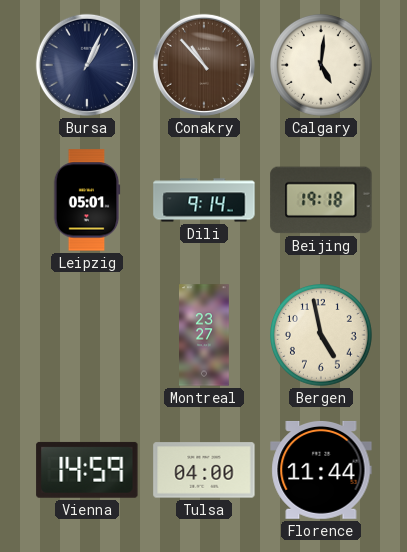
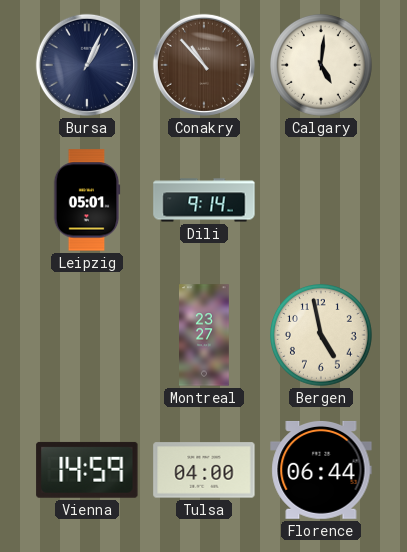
Beijing: 19:18 -> none (321, 200)
Florence: 11:44 -> 06:44 (321, 470)
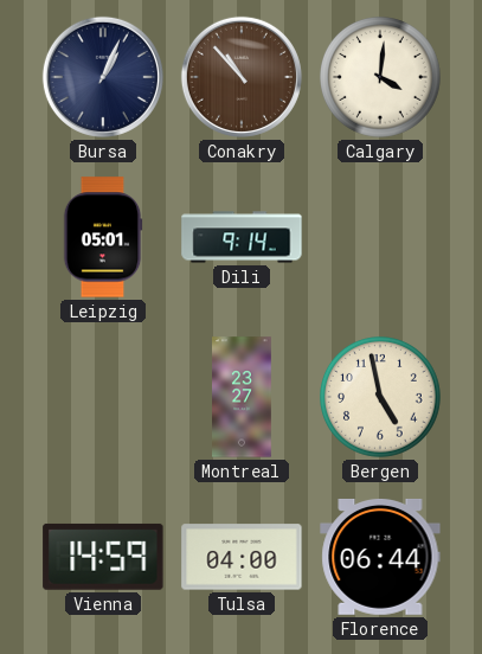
Calgary: 5:01 -> 4:01 (381, 78)
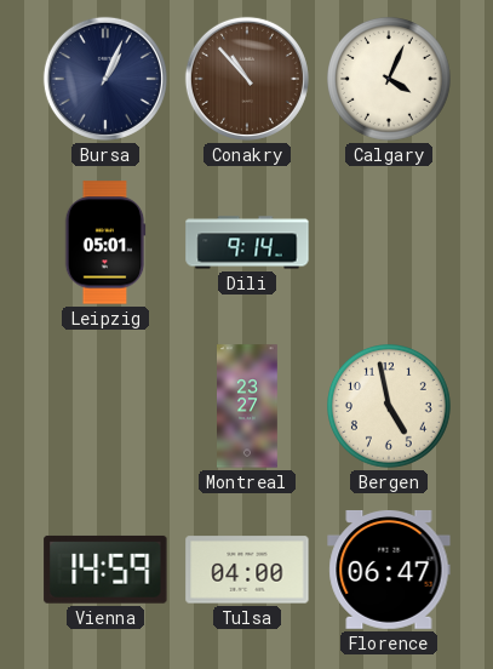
Calgary: 4:01 -> 4:04 (390, 80)
Florence: 06:44 -> 06:47 (389, 570)
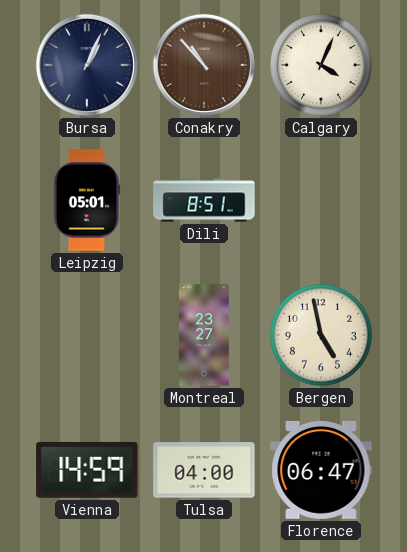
Dili: 9:14 -> 8:51 (204, 200)
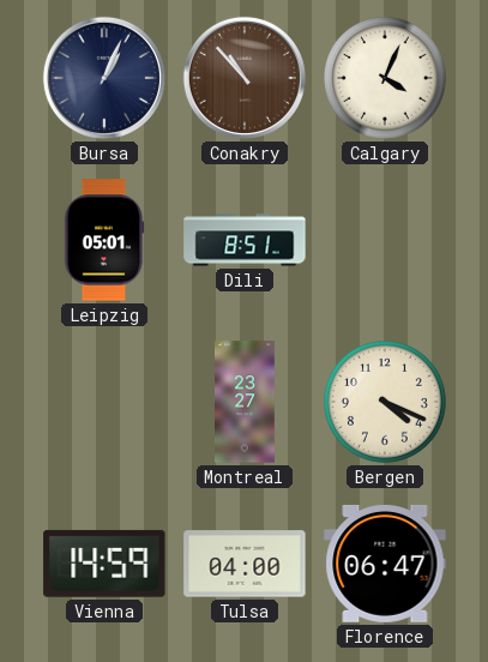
Bergen: 4:58 -> 4:19 (386, 403)
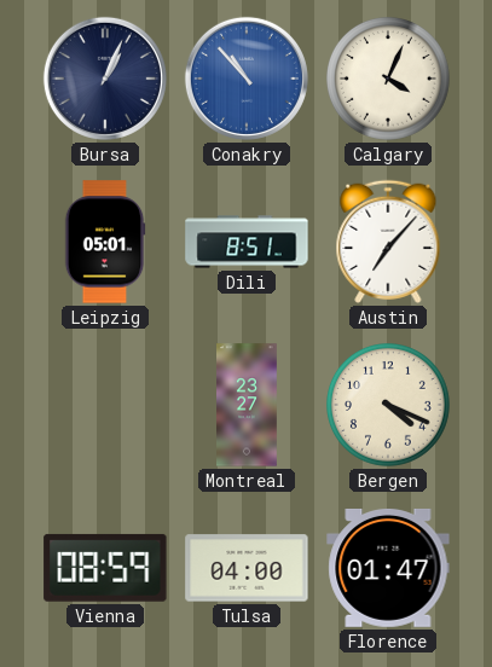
Conakry dial: brown -> blue (247, 79)
Austin: none -> 7:07 (388, 242)
Vienna: 14:59 -> 08:59 (105, 568)
Florence: 06:47 -> 01:47 (388, 568)
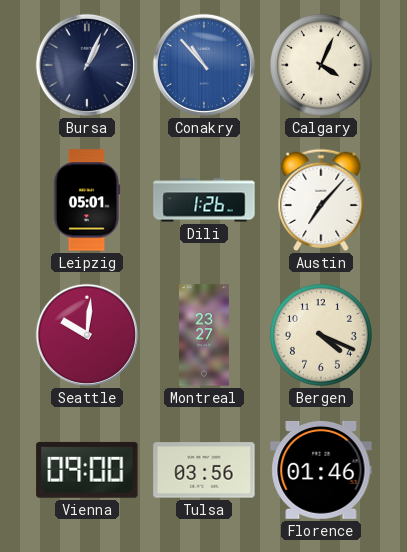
Dili: 8:51 -> 1:26 (204, 200)
Seattle: none -> 10:01 (87, 335)
Vienna: 08:59 -> 09:00 (87, 470)
Tulsa: 04:00 -> 03:56 (204, 470)
Florence: 01:47 -> 01:46 (321, 470)
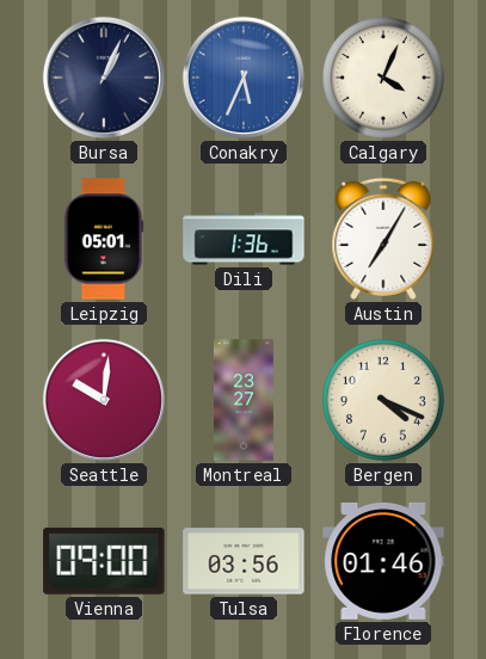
Conakry: 10:53 -> 5:34 (244, 78)
Dili: 1:26 -> 1:36 (244, 239)
Austin: 7:07 -> 7:05 (383, 239)
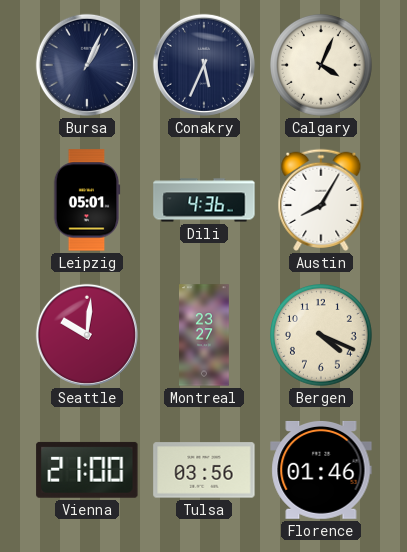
Conakry dial: blue -> navy (204, 65)
Dili: 1:36 -> 4:36 (204, 200)
Austin: 7:05 -> 8:05 (321, 200)
Vienna: 09:00 -> 21:00 (87, 470)
